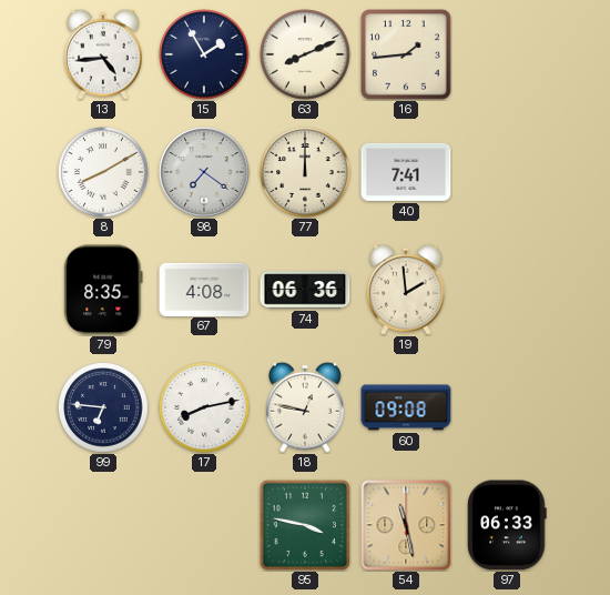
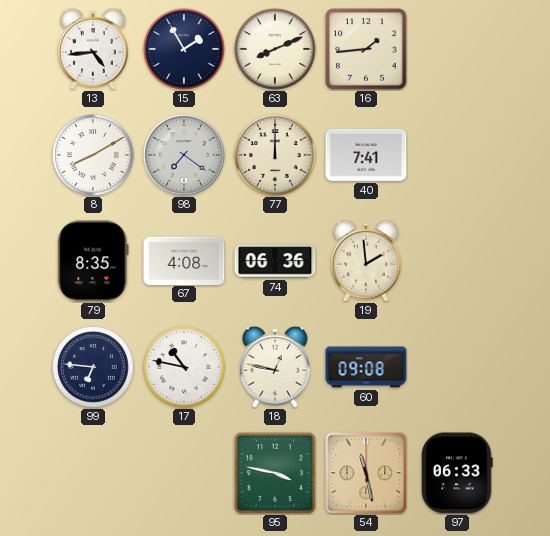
17: 8:13 -> 10:47 (184, 367)
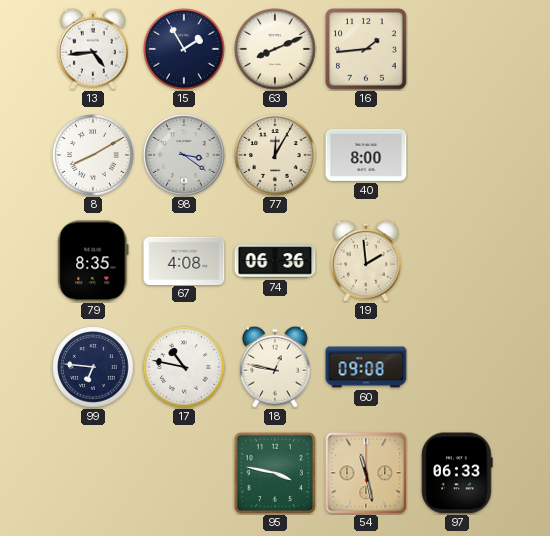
98: 7:21 -> 3:21 (184, 155)
77: 12:00 -> 12:05 (275, 155)
40: 7:41 -> 8:00 (366, 155)
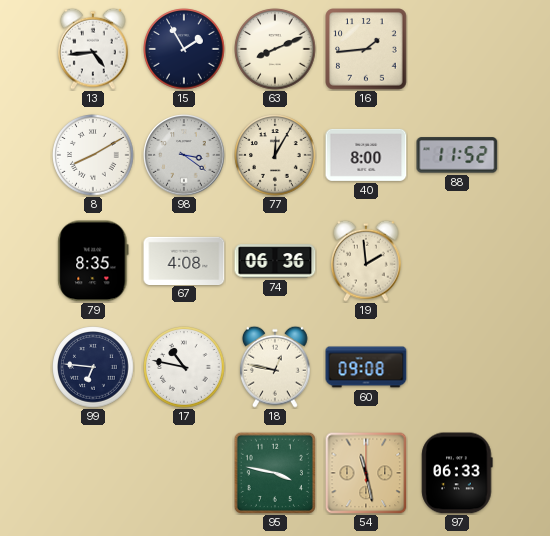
88: none -> 11:52 (457, 155)
